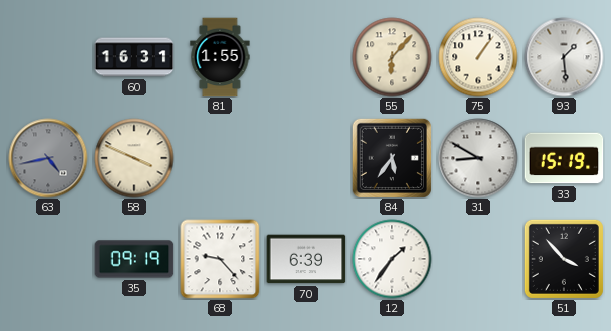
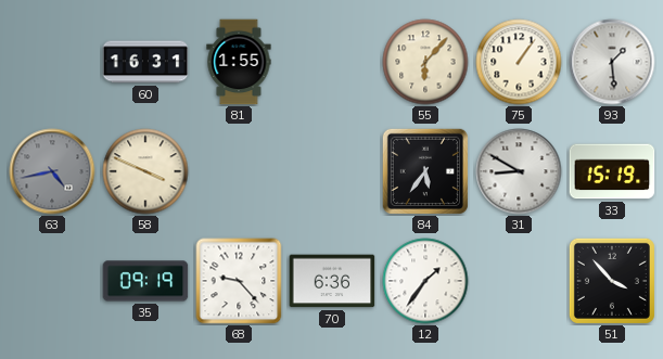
70: 6:39 -> 6:36 (332, 281)
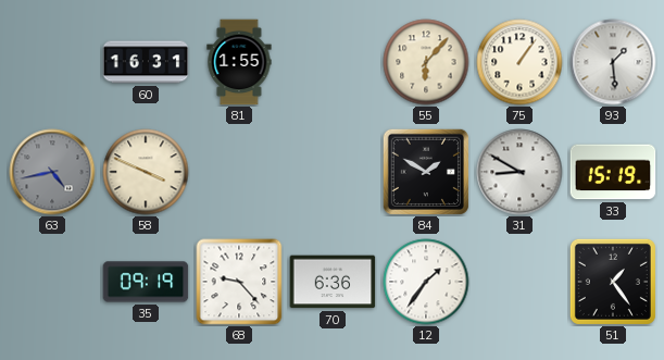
84: 5:36 -> 1:50 (425, 171)
51: 3:53 -> 1:24 (613, 282)
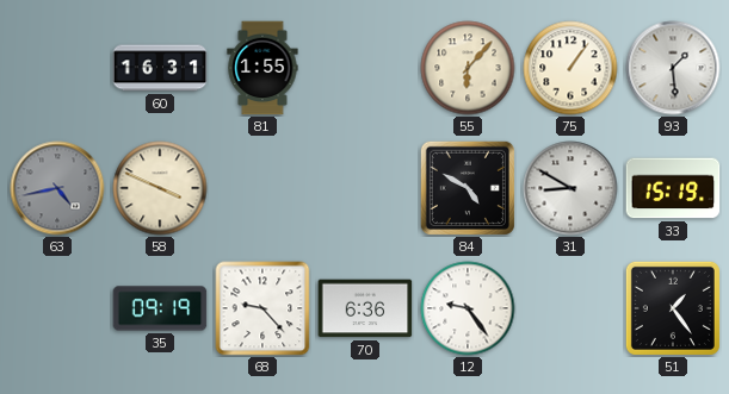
84: 1:50 -> 4:50 (467, 187)
12: 1:36 -> 9:24 (468, 308)
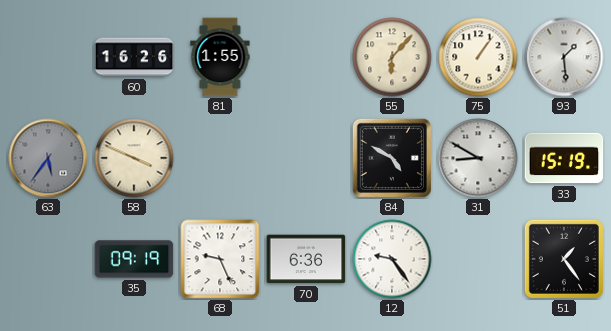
60: 16:31 -> 16:26 (134, 57)
63: 4:43 -> 5:36 (48, 158)
68: 9:23 -> 9:26 (220, 259)
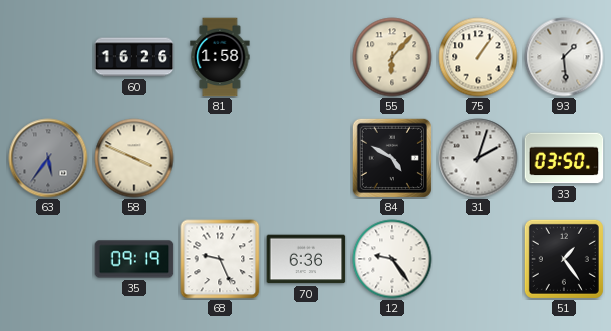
81: 1:55 -> 1:58 (220, 57)
31: 8:50 -> 2:03 (478, 158)
33: 15:19 -> 03:50 (564, 158)
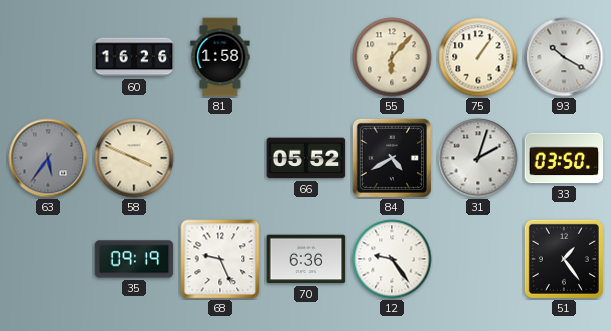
93: 1:29 -> 10:20 (564, 57)
66: none -> 05:52 (306, 158)
84: 4:50 -> 4:40 (391, 157)
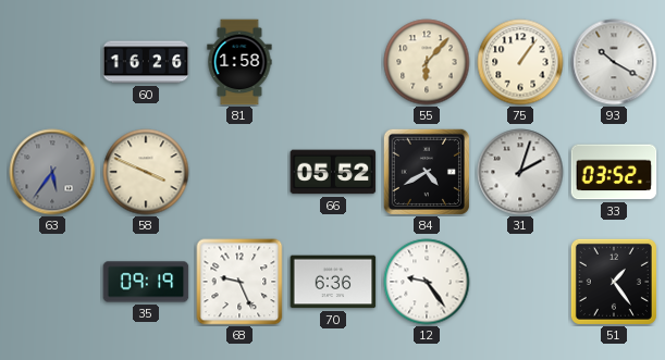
33: 03:50 -> 03:52 (614, 172)
